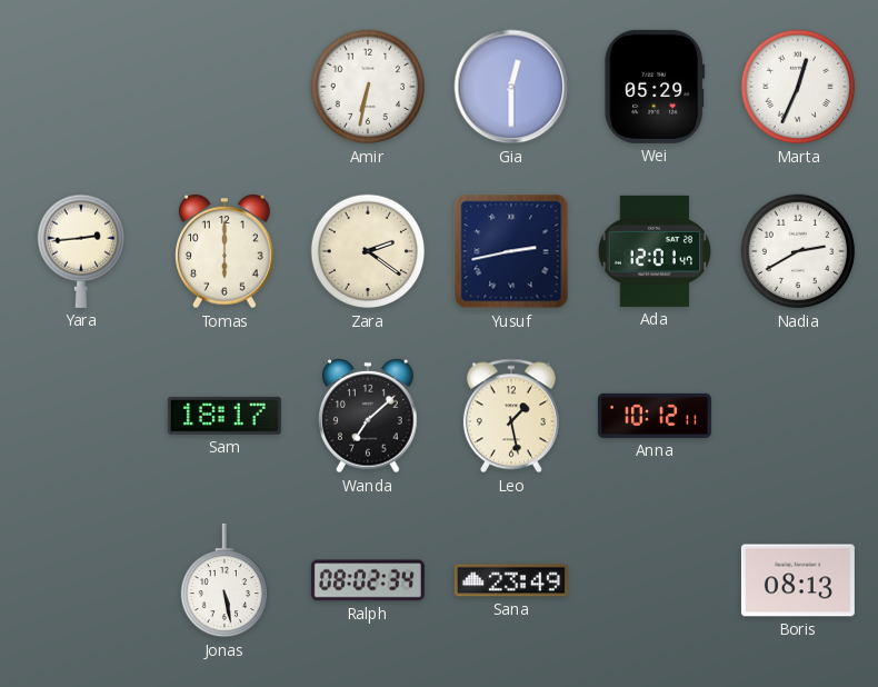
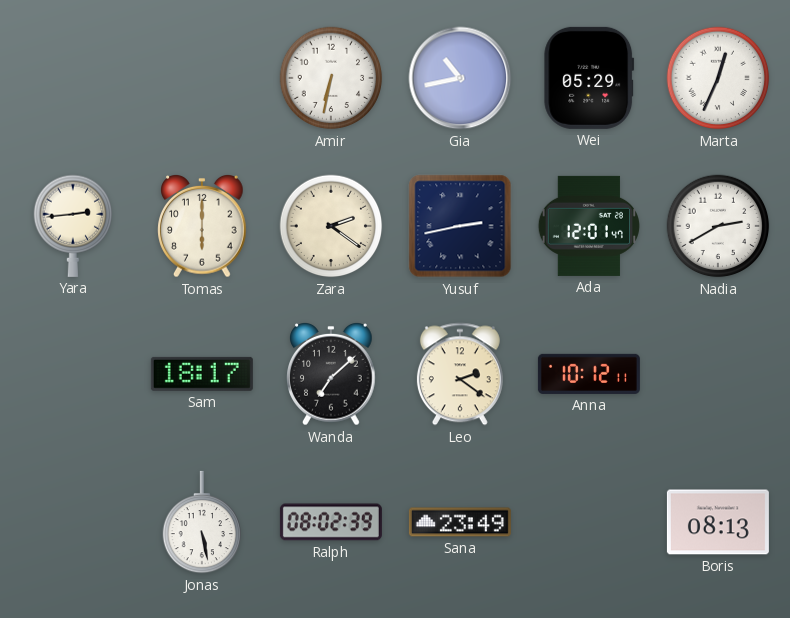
Gia: 12:30 -> 10:43 (460, 78)
Leo: 1:28 -> 2:21 (460, 374)
Ralph: 08:02:34 -> 08:02:39 (331, 522)
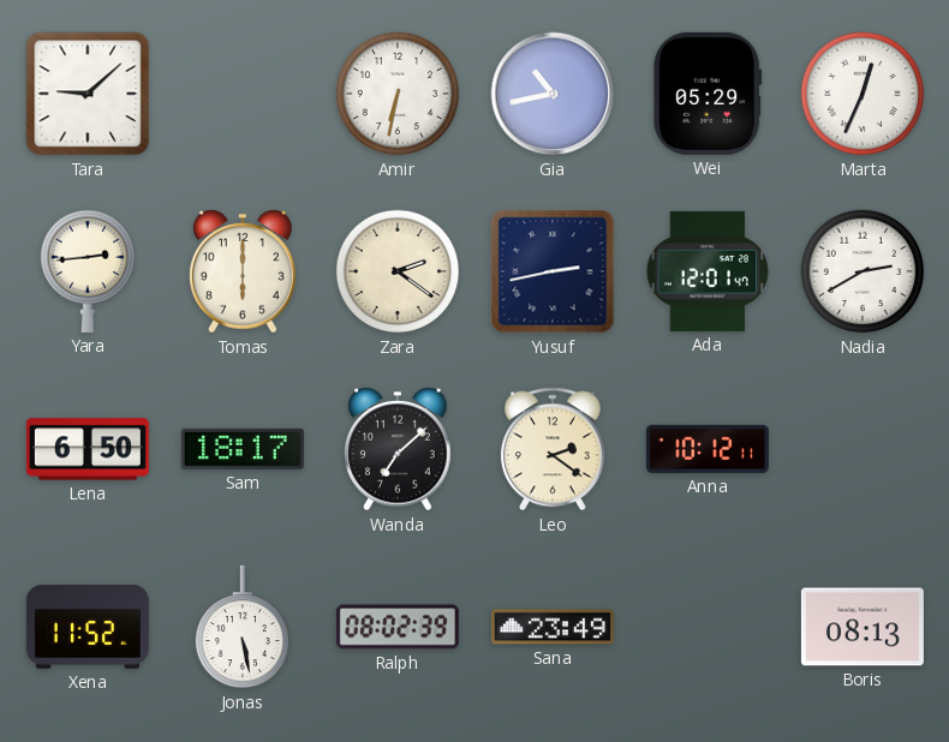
Tara: none -> 9:08 (88, 94)
Lena: none -> 6:50 (88, 449)
Xena: none -> 11:52 (88, 627)
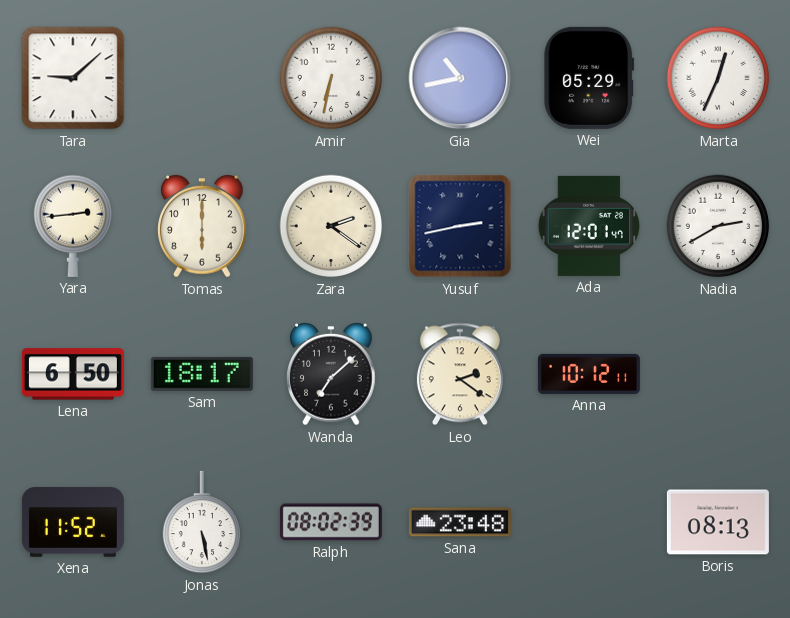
Sana: 23:49 -> 23:48 (460, 522)
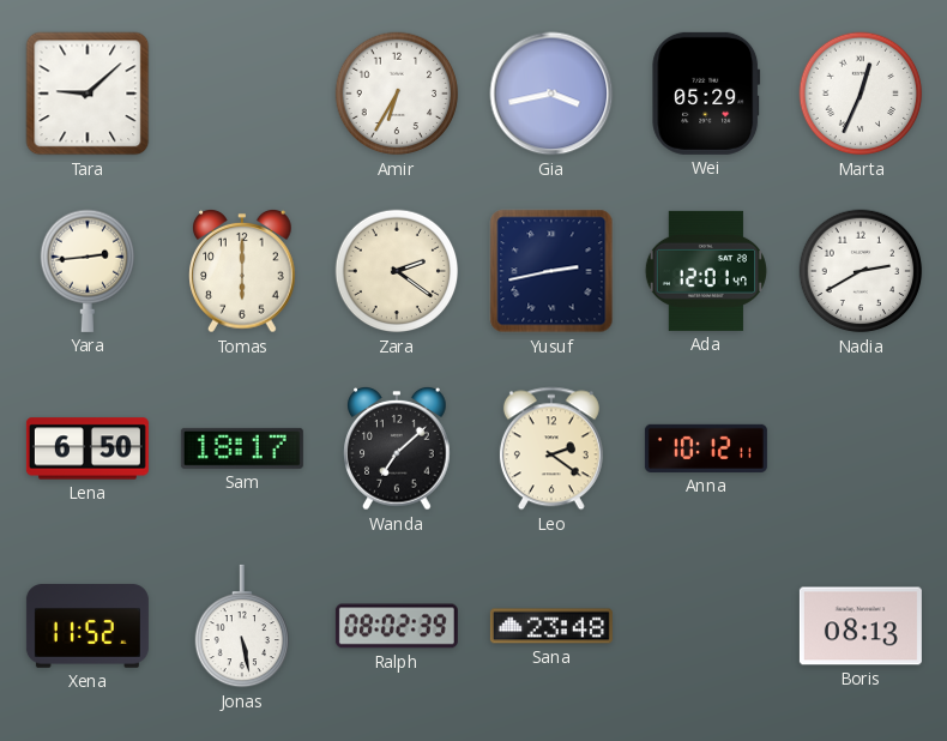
Amir: 6:32 -> 6:35 (397, 94)
Gia: 10:43 -> 3:43 (551, 94)
